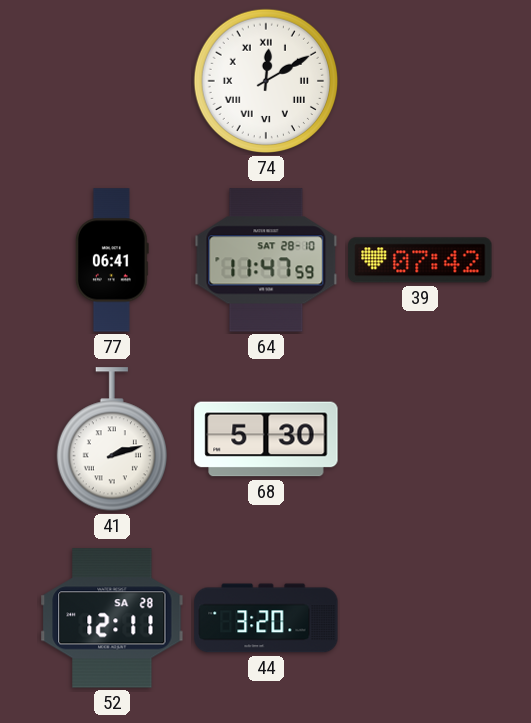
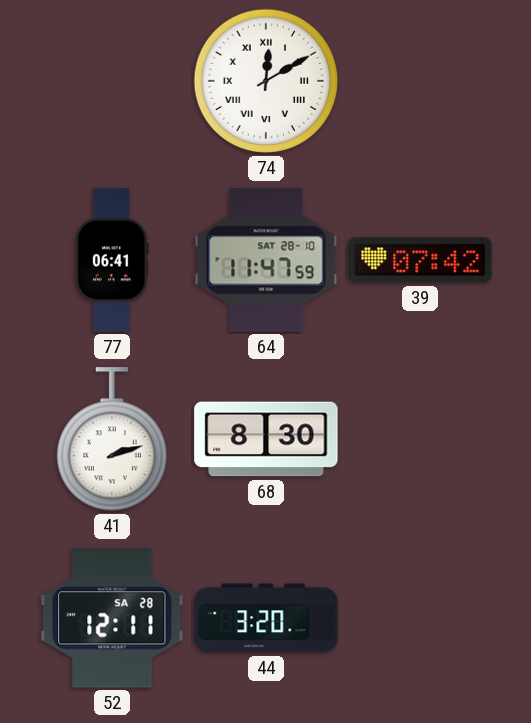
68: 5:30 -> 8:30 (266, 439)
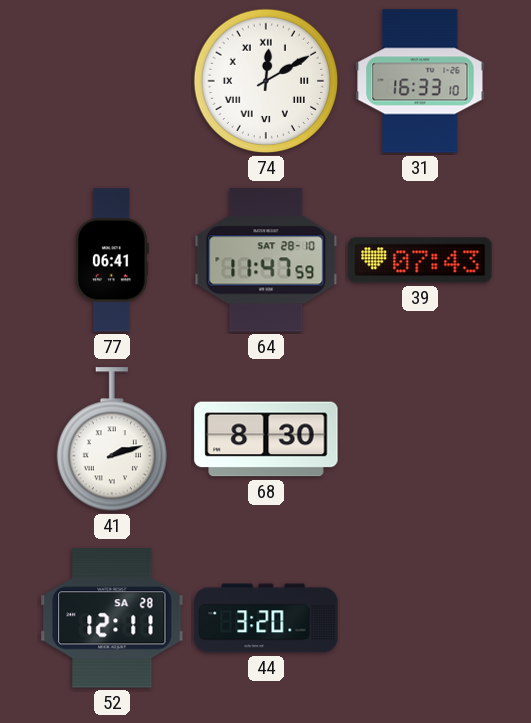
31: none -> 16:33 (420, 81)
39: 07:42 -> 07:43 (420, 260)
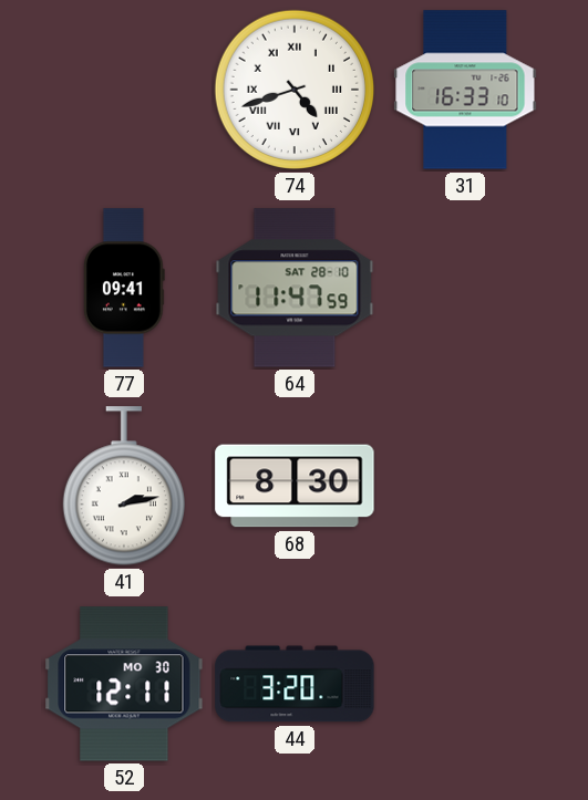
74: 12:10 -> 4:42 (295, 90)
77: 06:41 -> 09:41 (124, 288)
39: 07:43 -> none (420, 260)
41: 2:12 -> 2:13 (124, 487)
52 date: SA 28 -> MO 30 (124, 684)
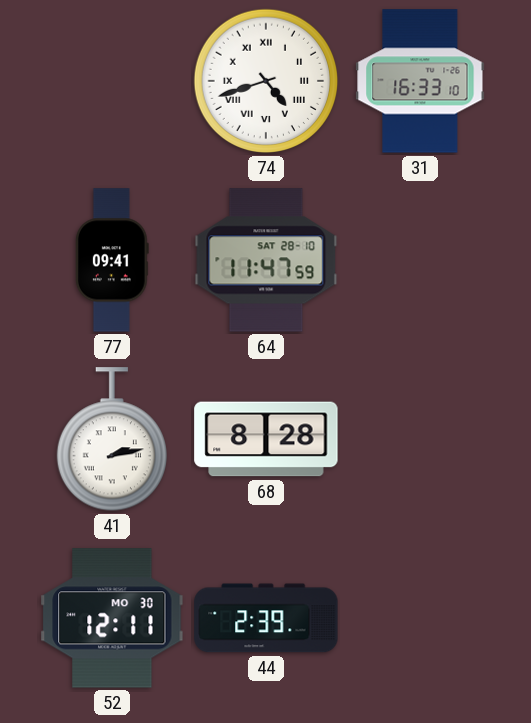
68: 8:30 -> 8:28 (266, 439)
44: 3:20 -> 2:39 (266, 618)
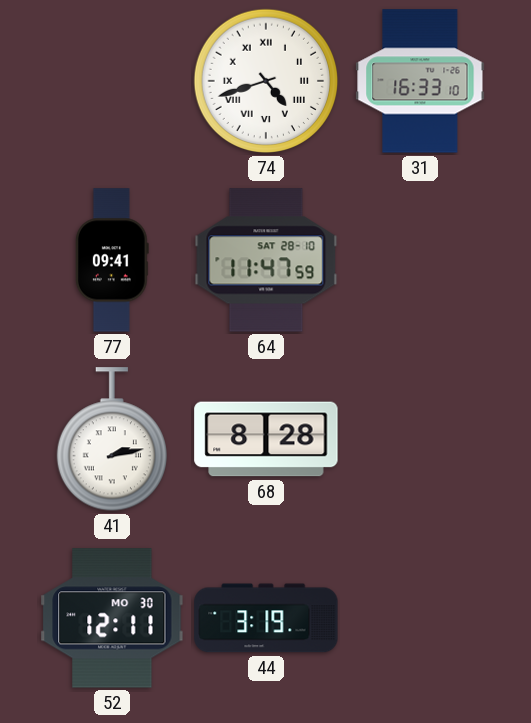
44: 2:39 -> 3:19 (266, 618)
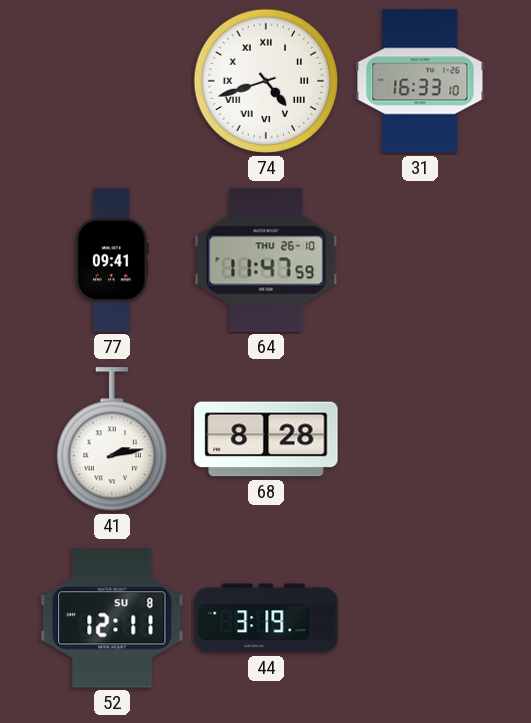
64 date: SAT 28-10 -> THU 26-10 (266, 260)
52 date: MO 30 -> SU 8 (112, 618)
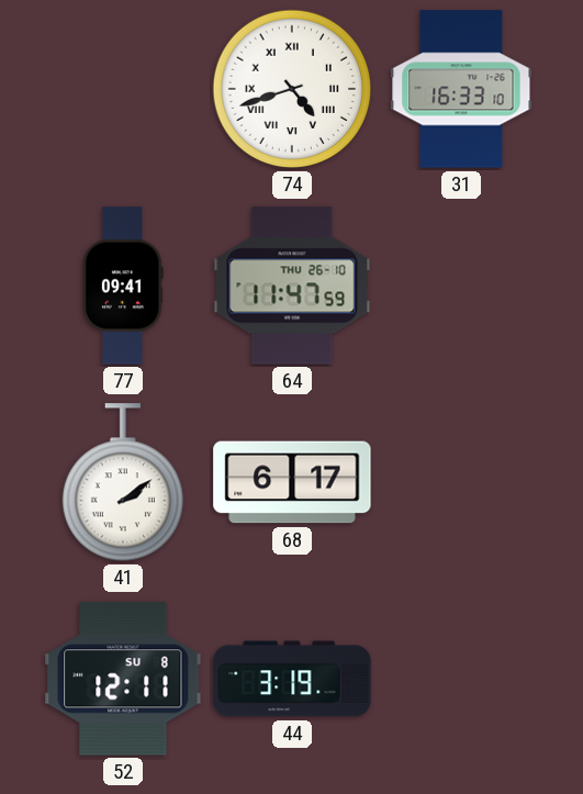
41: 2:13 -> 2:09 (123, 483)
68: 8:28 -> 6:17 (292, 482)
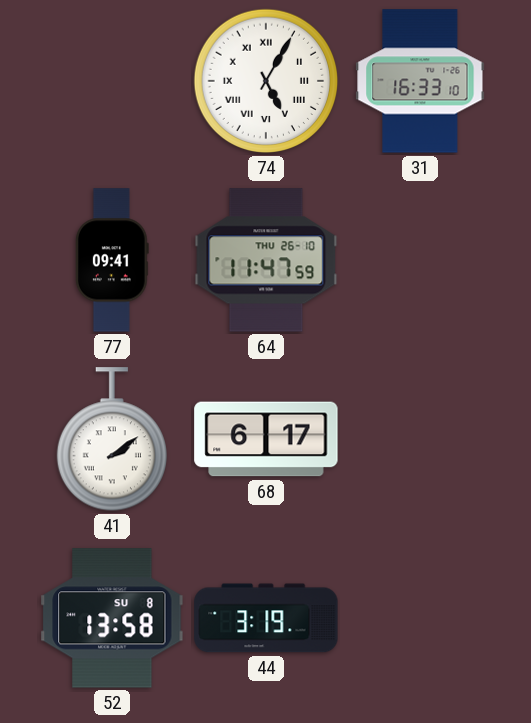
74: 4:42 -> 5:05 (266, 81)
52: 12:11 -> 13:58 (112, 618)
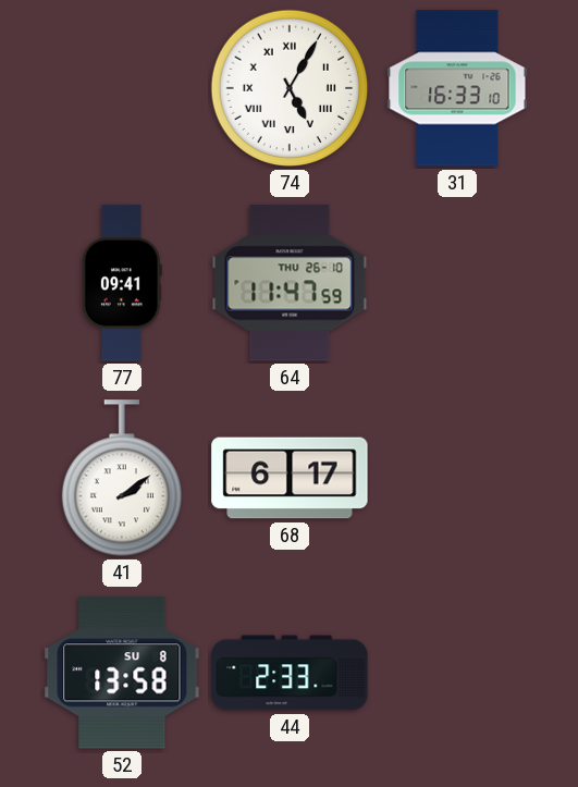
44: 3:19 -> 2:33 (290, 673)
